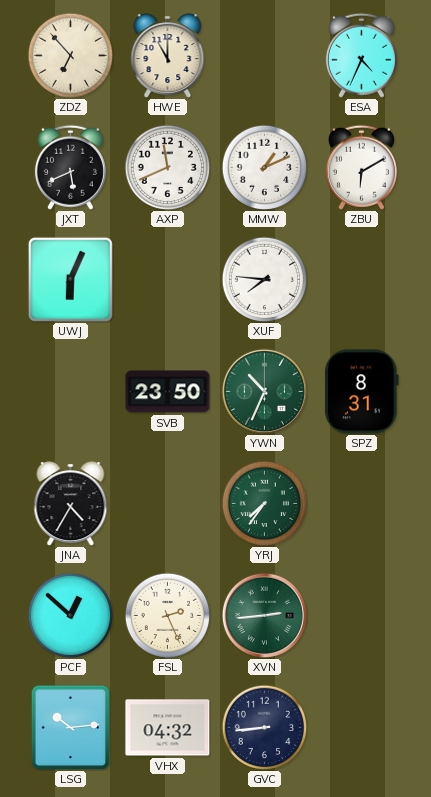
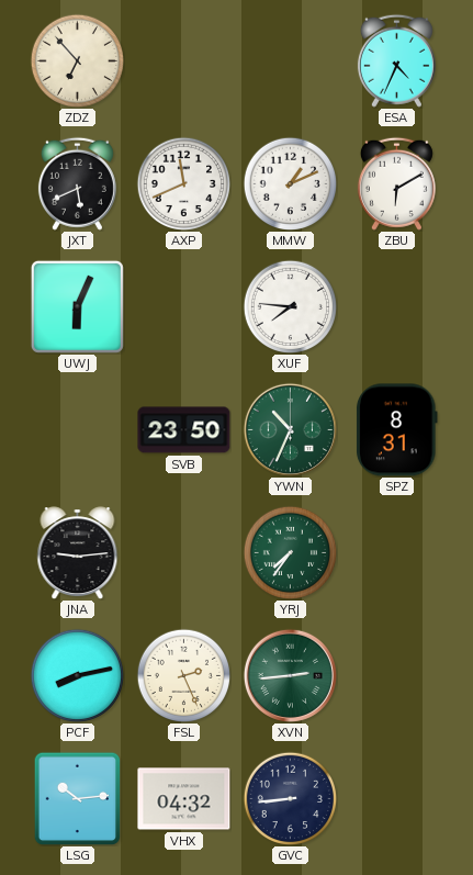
HWE: 11:00 -> none (168, 56)
JNA: 4:35 -> 9:14 (78, 553)
PCF: 12:52 -> 8:13 (77, 675)
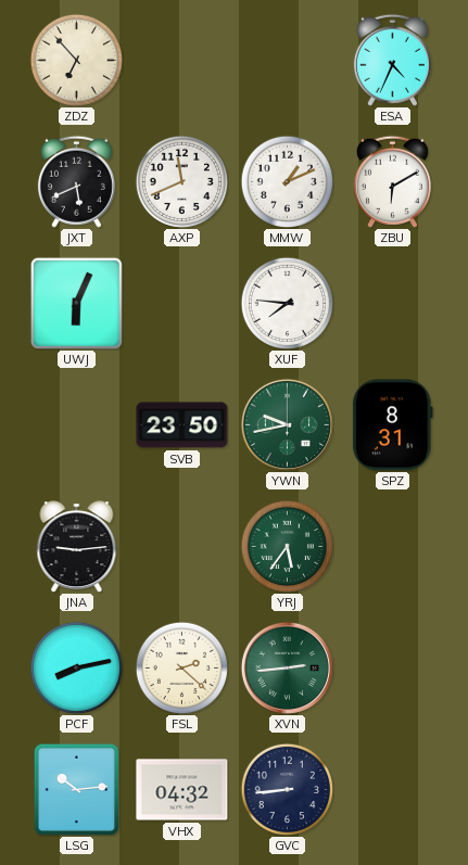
YWN: 10:34 -> 9:43 (287, 424)
YRJ: 7:36 -> 5:36 (287, 546)
FSL: 2:26 -> 2:22 (181, 667)
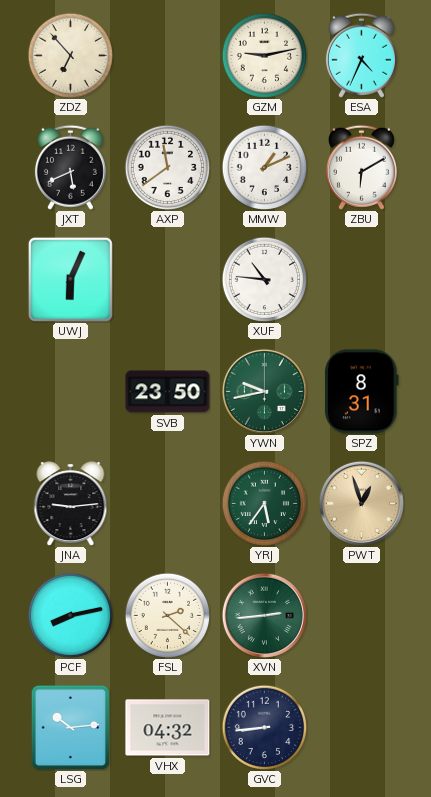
GZM: none -> 9:13 (264, 55)
AXP: 11:41 -> 11:39 (167, 167)
XUF: 7:46 -> 10:46 (264, 279)
PWT: none -> 12:57 (361, 503)
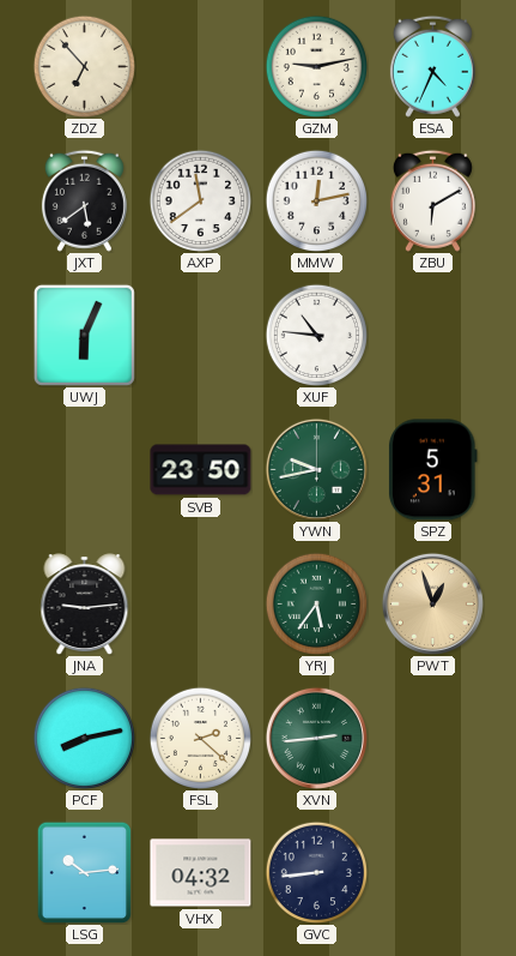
JXT: 5:41 -> 5:39 (84, 200)
MMW: 1:11 -> 12:13 (316, 200)
SPZ: 8:31 -> 5:31 (433, 470)
